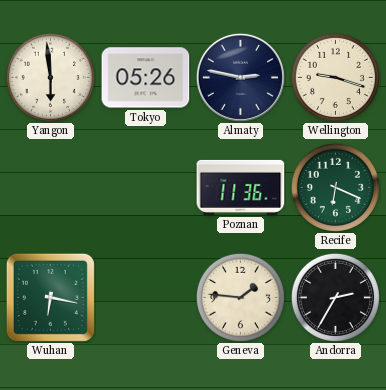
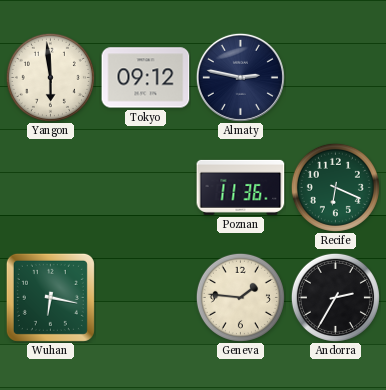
Tokyo: 05:26 -> 09:12 (146, 78)
Wellington: 9:18 -> none (335, 77)
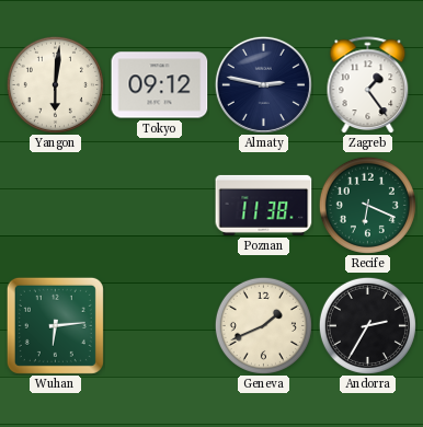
Yangon: 5:59 -> 6:01 (55, 84)
Zagreb: none -> 1:24 (368, 85)
Poznan: 11:36 -> 11:38 (264, 205)
Wuhan: 6:17 -> 6:14 (55, 325)
Geneva: 1:46 -> 1:41 (263, 325)
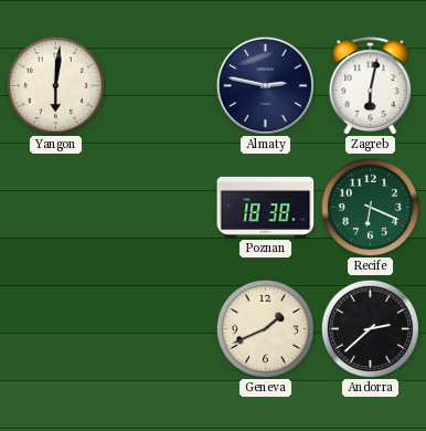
Tokyo: 09:12 -> none (160, 85)
Zagreb: 1:24 -> 6:02 (371, 86)
Poznan: 11:38 -> 18:38 (266, 207)
Wuhan: 6:14 -> none (55, 325)
Andorra: 2:35 -> 2:38 (370, 328)
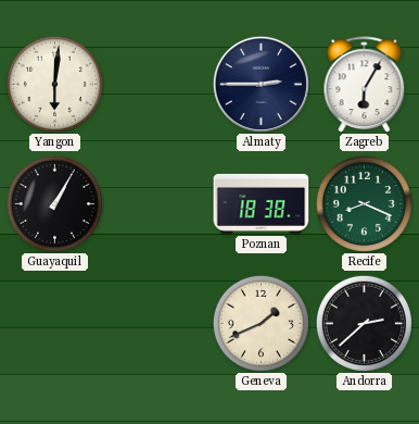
Almaty: 2:47 -> 2:45 (261, 84)
Zagreb: 6:02 -> 6:05 (365, 85)
Guayaquil: none -> 1:05 (54, 203)
Recife: 6:19 -> 8:19 (364, 203)
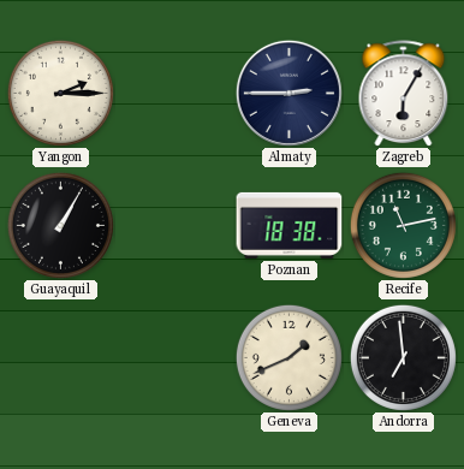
Yangon: 6:01 -> 2:15 (60, 93)
Recife: 8:19 -> 11:13 (403, 225)
Andorra: 2:38 -> 6:59 (403, 357)
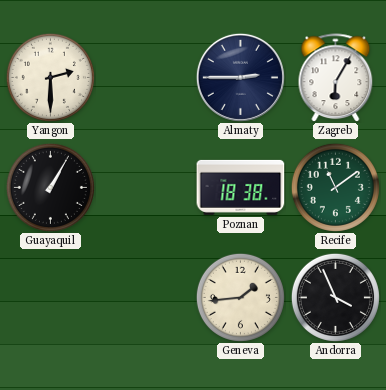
Yangon: 2:15 -> 2:30 (50, 77)
Recife: 11:13 -> 11:09 (335, 187)
Geneva: 1:41 -> 1:44 (240, 297)
Andorra: 6:59 -> 3:56 (335, 297)
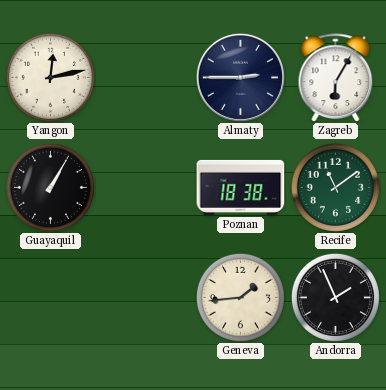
Yangon: 2:30 -> 12:13 (50, 77)
Andorra: 3:56 -> 1:56 (335, 297)
